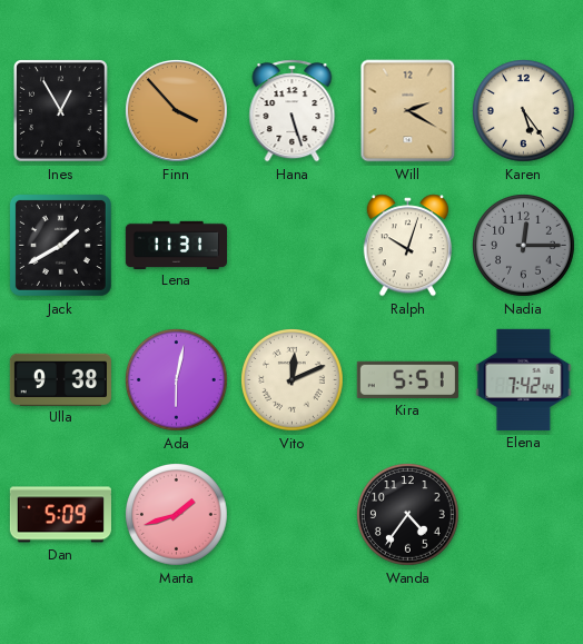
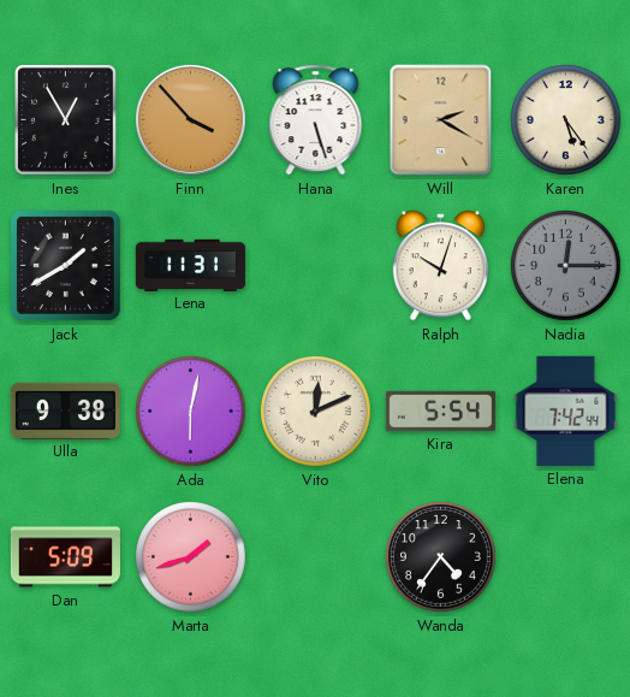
Kira: 5:51 -> 5:54 (440, 410)
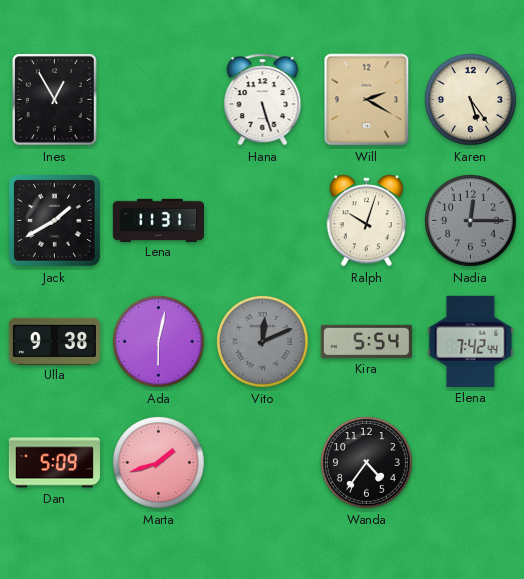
Finn: 3:53 -> none (190, 119)
Vito dial: cream -> grey (263, 342)
